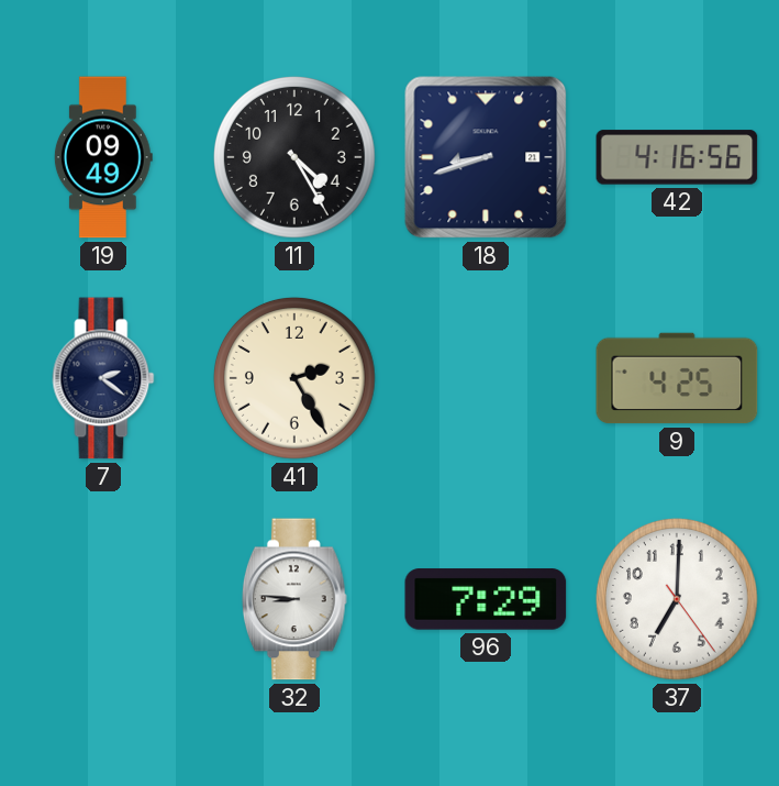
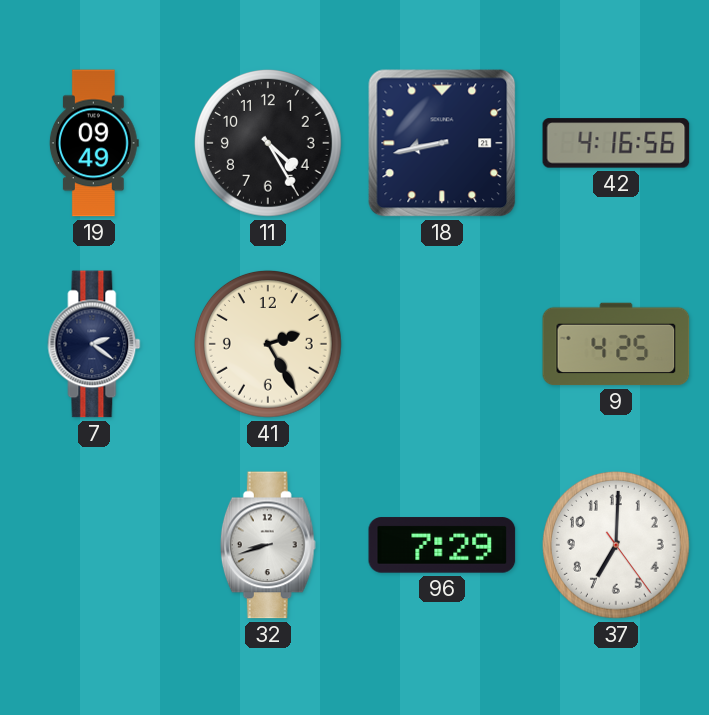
18: 8:42 -> 8:43 (442, 143)
32: 8:46 -> 8:42 (268, 545)
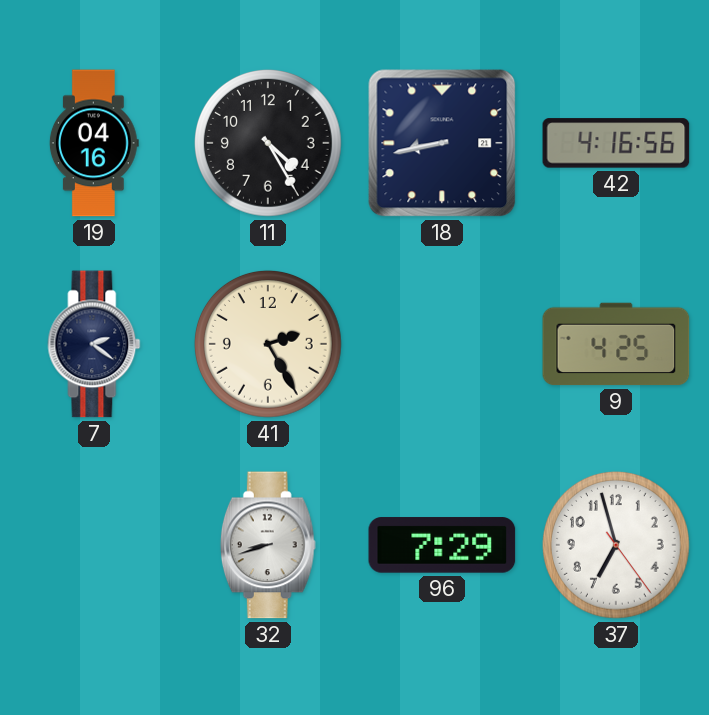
19: 09:49 -> 04:16 (94, 143)
37: 7:00 -> 6:57 (616, 545)
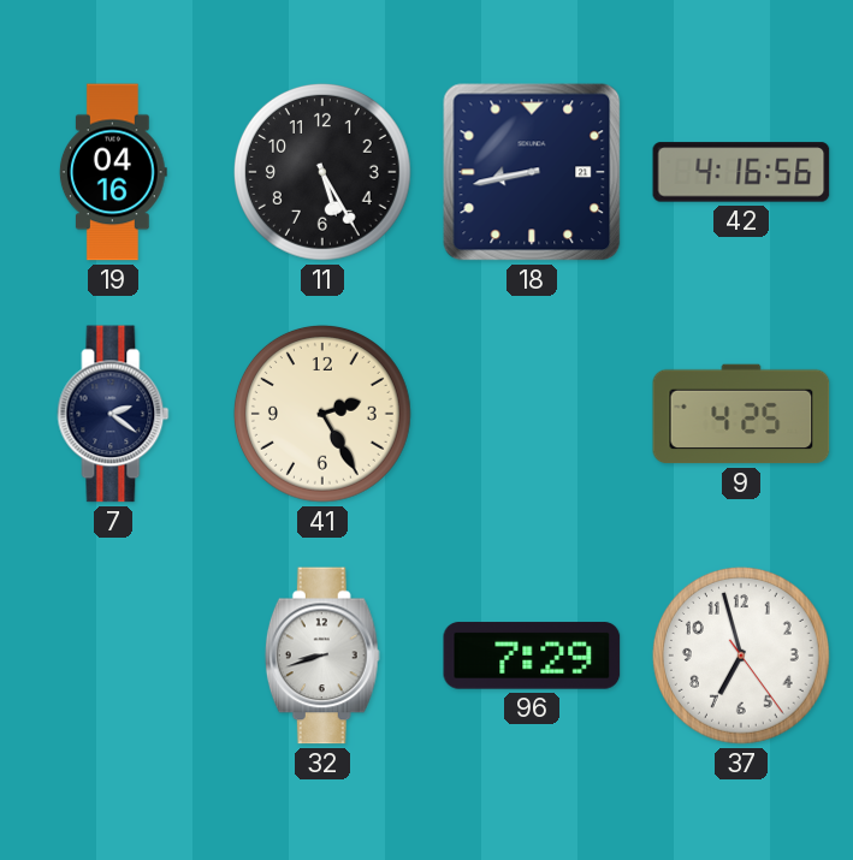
11: 4:25 -> 5:25 (322, 172)
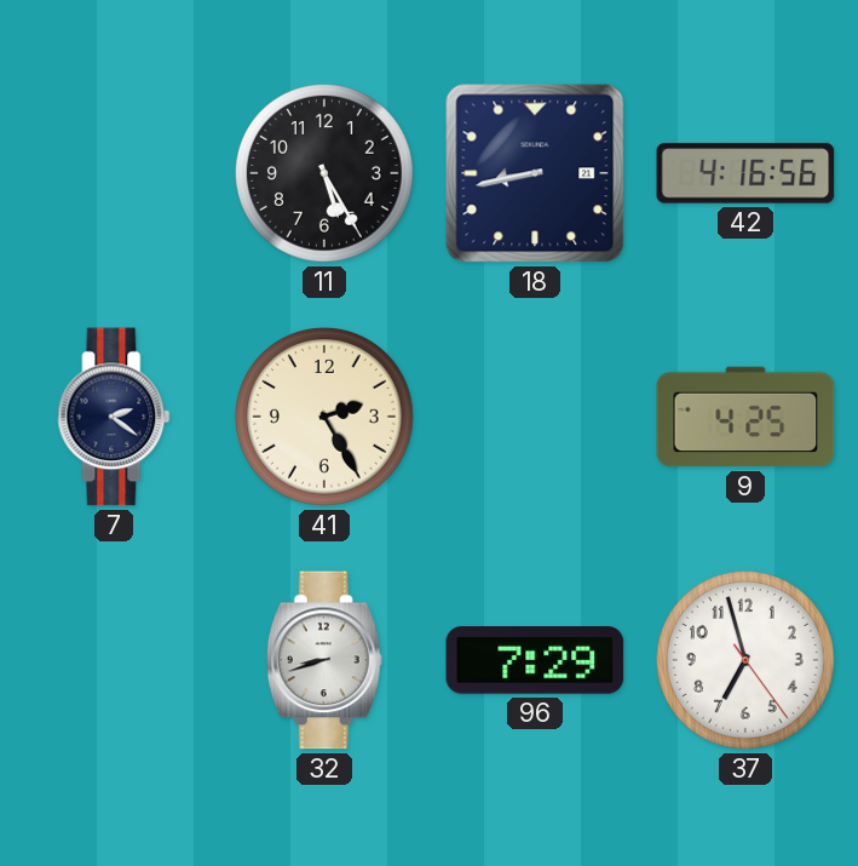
19: 04:16 -> none (113, 172)
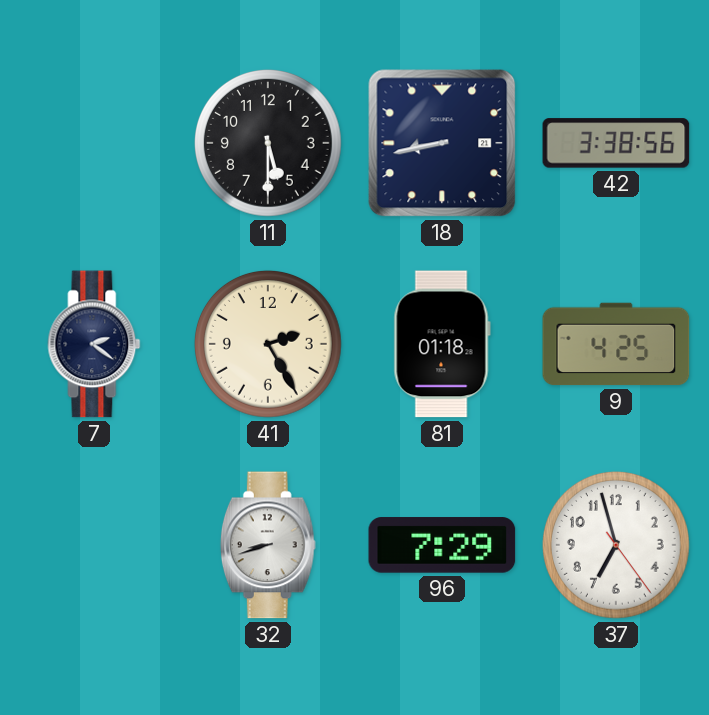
11: 5:25 -> 5:30 (268, 143)
42: 4:16 -> 3:38 (616, 143)
81: none -> 01:18 (442, 344)
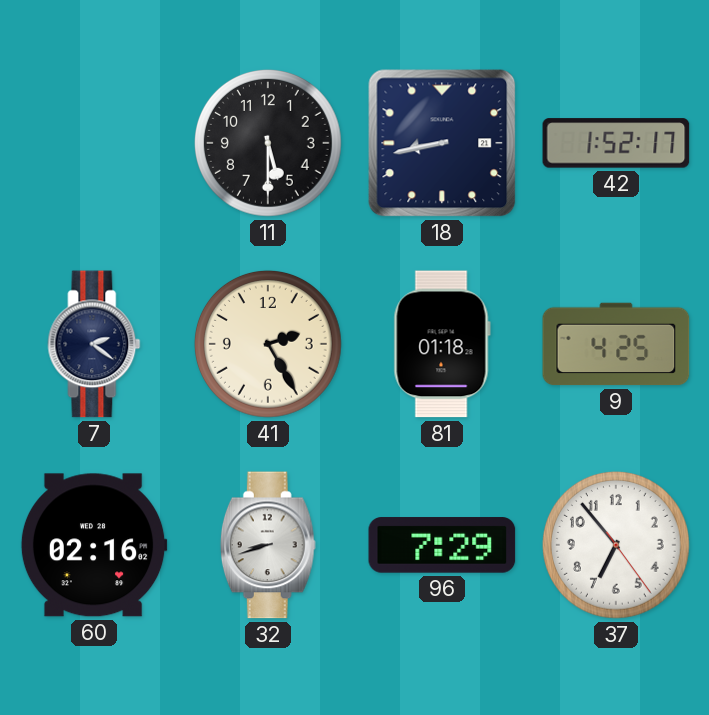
42: 3:38 -> 1:52 (616, 143)
60: none -> 02:16 (94, 545)
37: 6:57 -> 6:53 (616, 545)
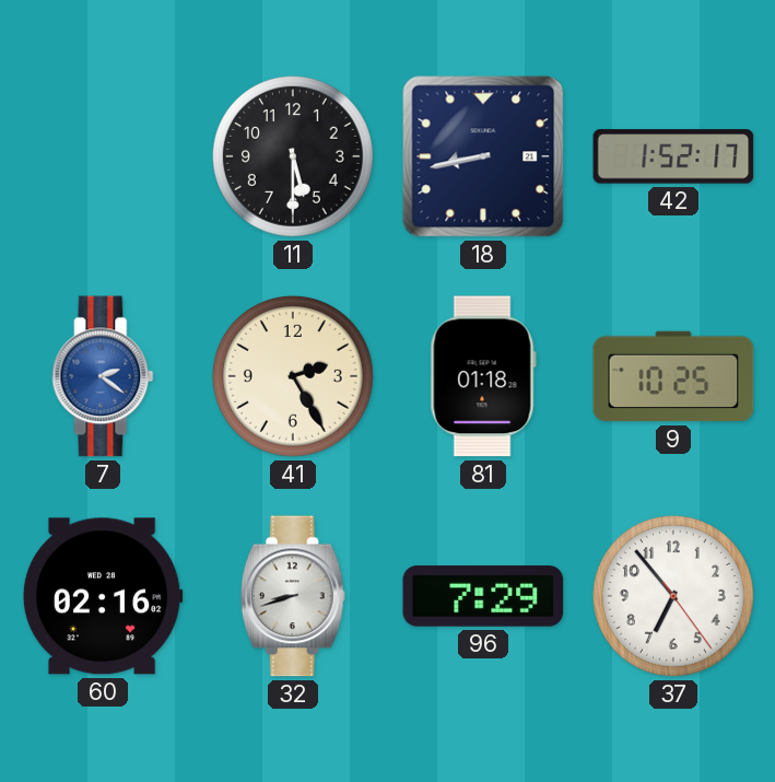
7 dial: navy -> blue (103, 376)
9: 4:25 -> 10:25 (673, 376)
